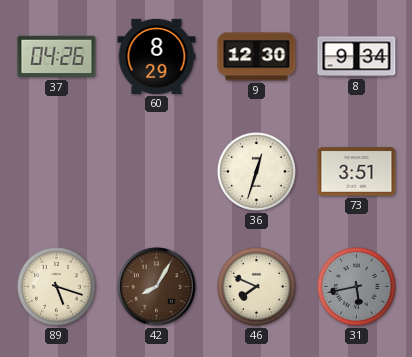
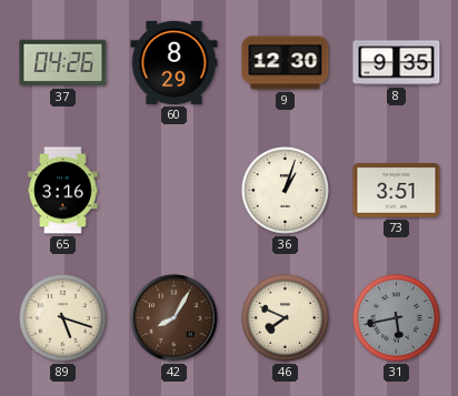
8: 9:34 -> 9:35 (397, 63)
65: none -> 3:16 (63, 191)
36: 12:33 -> 1:03 (286, 191)
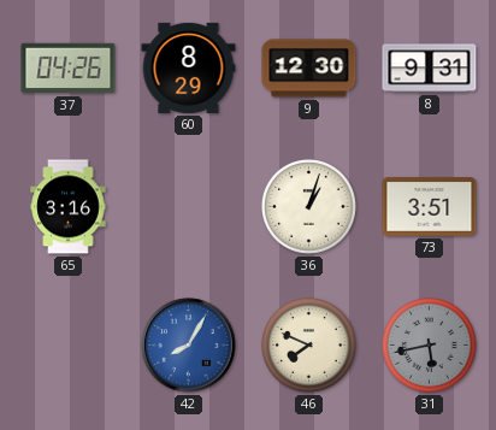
8: 9:35 -> 9:31 (430, 69)
89: 5:18 -> none (63, 318)
42 dial: brown -> blue (189, 346)
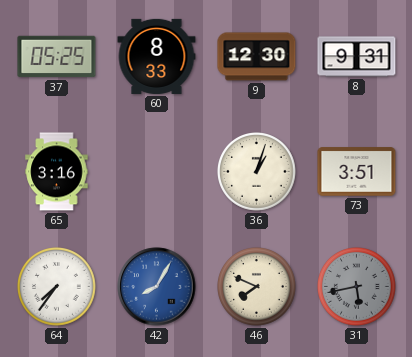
37: 04:26 -> 05:25 (57, 57)
60: 8:29 -> 8:33 (157, 56)
64: none -> 7:36 (57, 287)
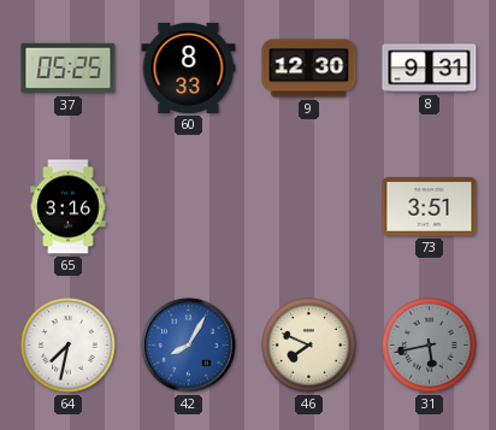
36: 1:03 -> none (257, 172)
64: 7:36 -> 7:32 (69, 346)
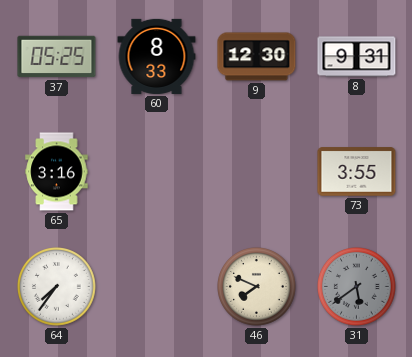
73: 3:51 -> 3:55 (357, 172)
64: 7:32 -> 7:36 (57, 287)
42: 8:05 -> none (189, 346)
31: 5:43 -> 5:39 (357, 287)
